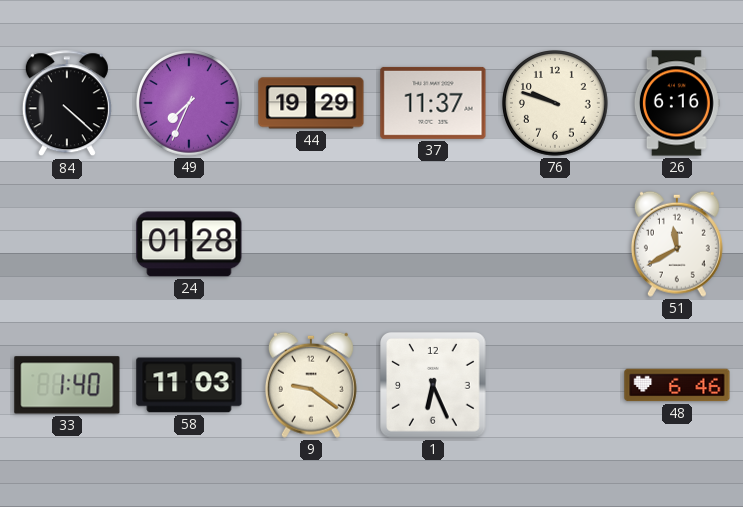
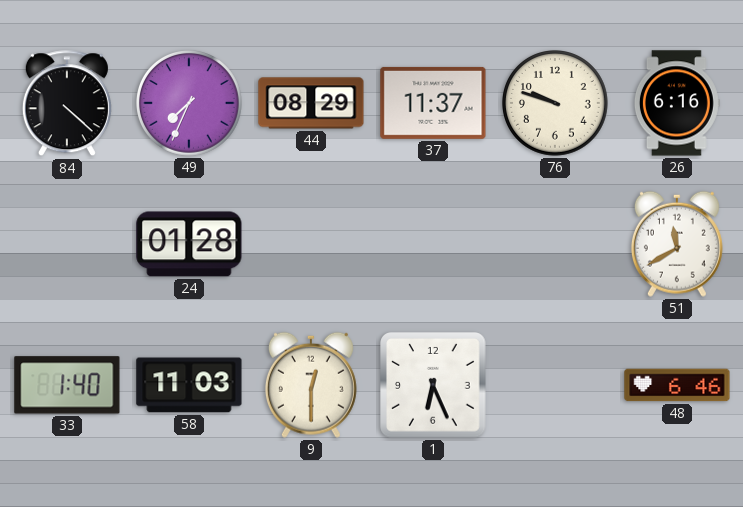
44: 19:29 -> 08:29 (311, 103)
9: 9:21 -> 12:30 (311, 385)
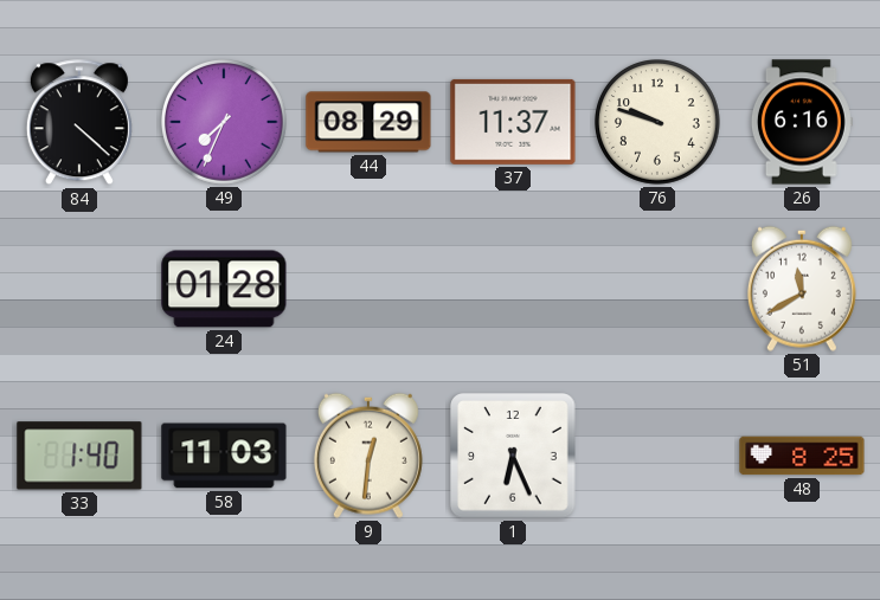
9: 12:30 -> 12:31 (368, 456)
48: 6:46 -> 8:25 (802, 456)
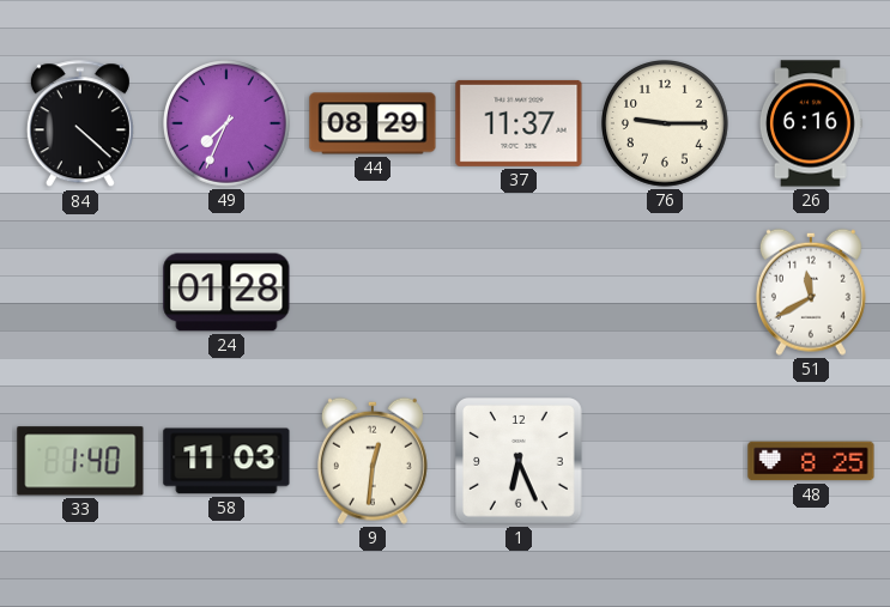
76: 9:48 -> 9:15 (666, 125)
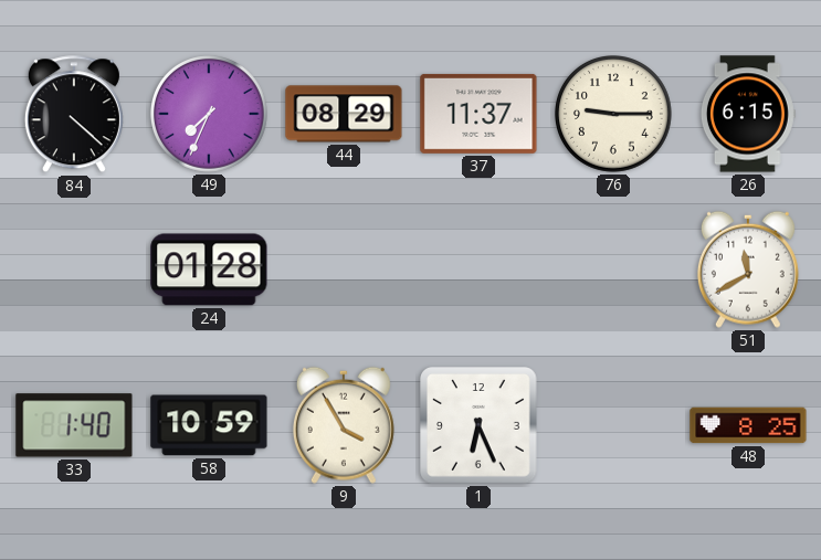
26: 6:16 -> 6:15 (748, 114)
58: 11:03 -> 10:59 (209, 425)
9: 12:31 -> 3:55 (344, 425)
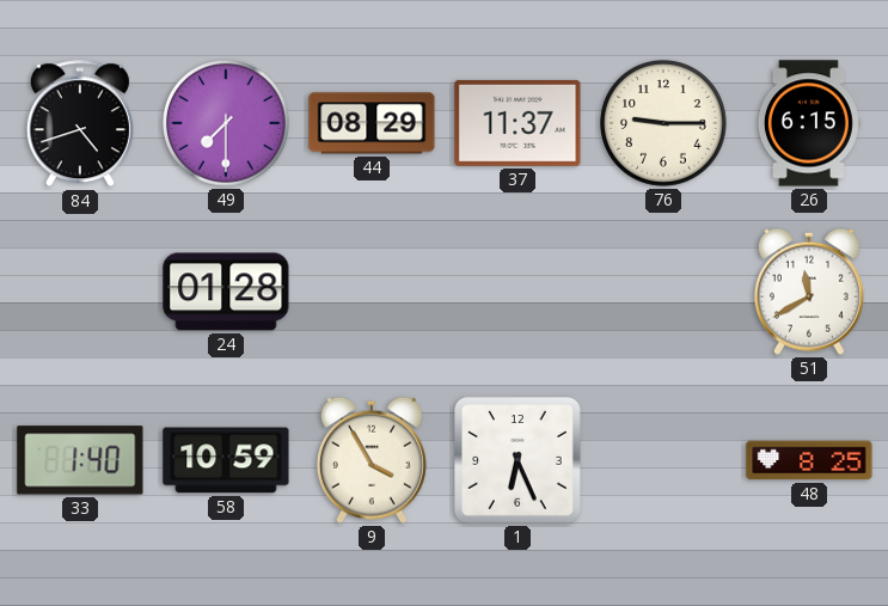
84: 4:22 -> 4:42 (80, 124)
49: 7:34 -> 7:30 (227, 124)
